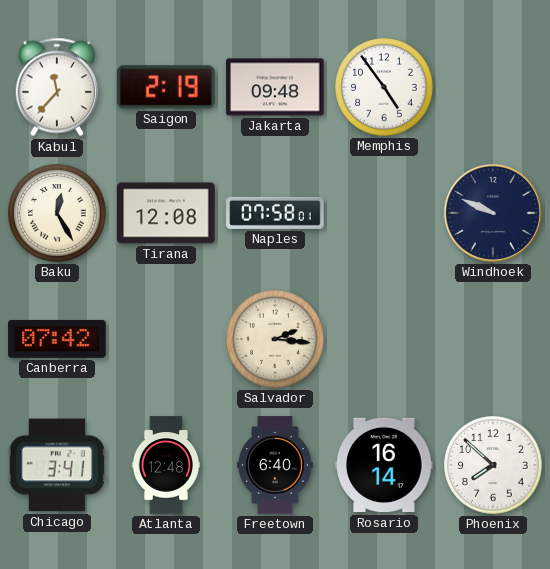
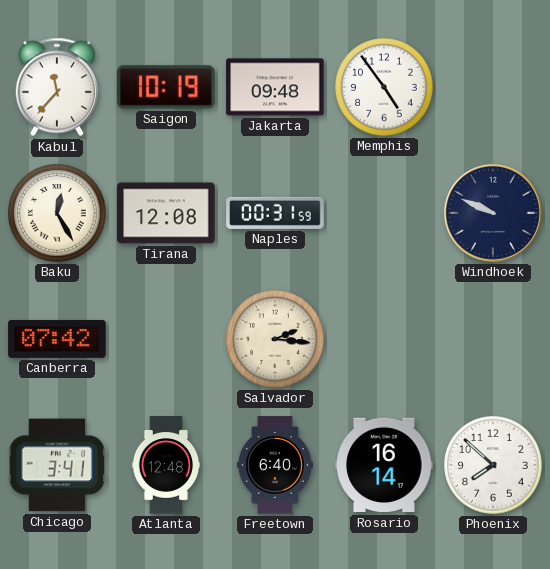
Saigon: 2:19 -> 10:19 (166, 87)
Naples: 07:58 -> 00:31 (275, 213)
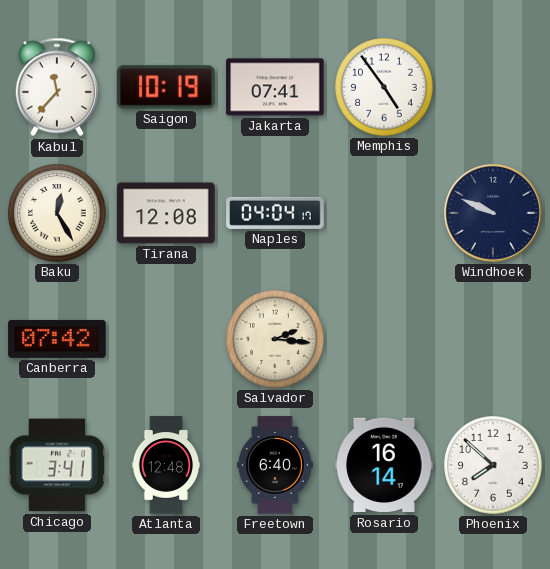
Jakarta: 09:48 -> 07:41 (275, 87)
Naples: 00:31 -> 04:04 (275, 213)
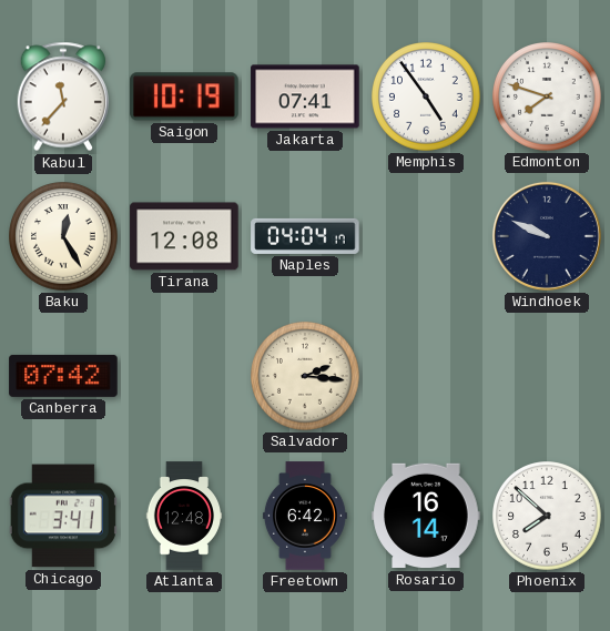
Edmonton: none -> 7:48 (547, 96)
Freetown: 6:40 -> 6:42 (305, 516)
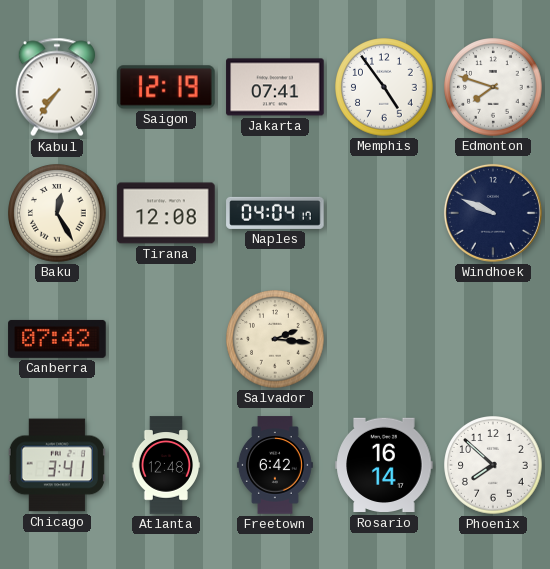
Kabul: 11:37 -> 7:36 (56, 87)
Saigon: 10:19 -> 12:19 (166, 87)
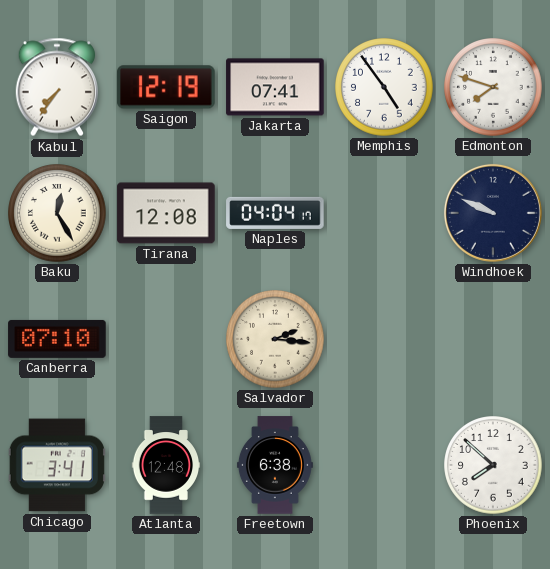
Canberra: 07:42 -> 07:10 (57, 339)
Freetown: 6:42 -> 6:38 (275, 465)
Rosario: 16:14 -> none (384, 465)
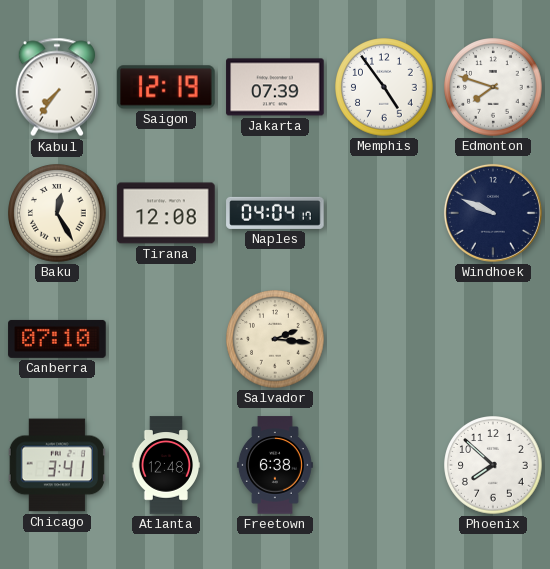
Jakarta: 07:41 -> 07:39 (275, 87)
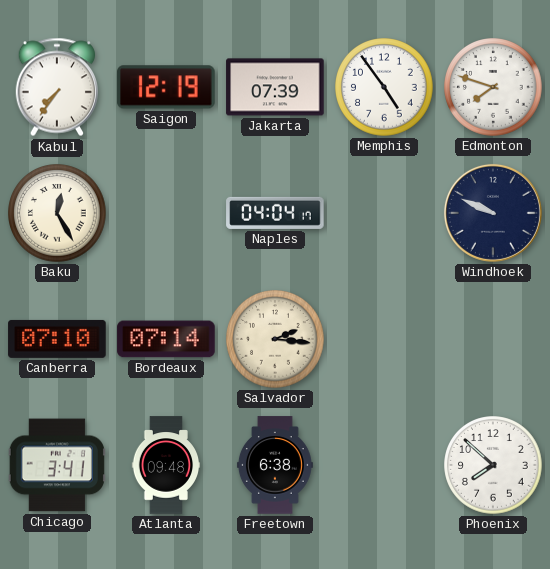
Tirana: 12:08 -> none (166, 213)
Bordeaux: none -> 07:14 (166, 339)
Atlanta: 12:48 -> 09:48 (166, 465)
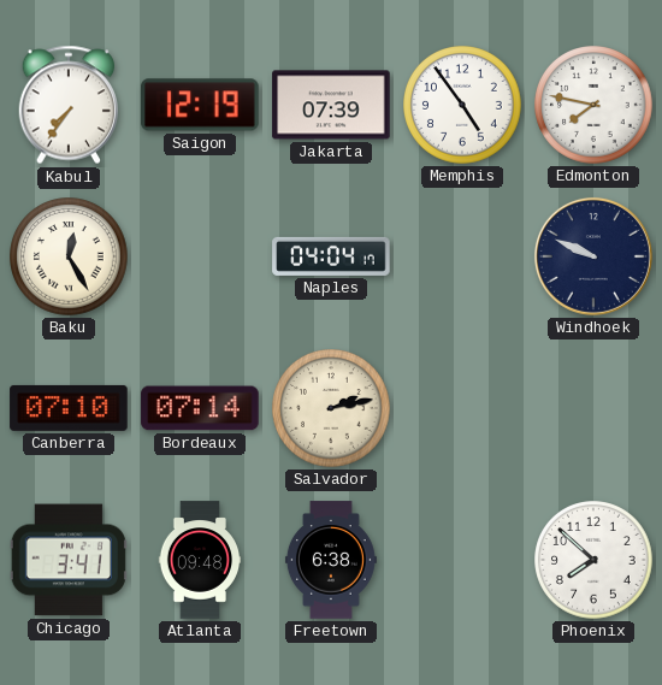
Edmonton: 7:48 -> 7:47 (593, 105)
Salvador: 2:16 -> 2:13 (331, 408)
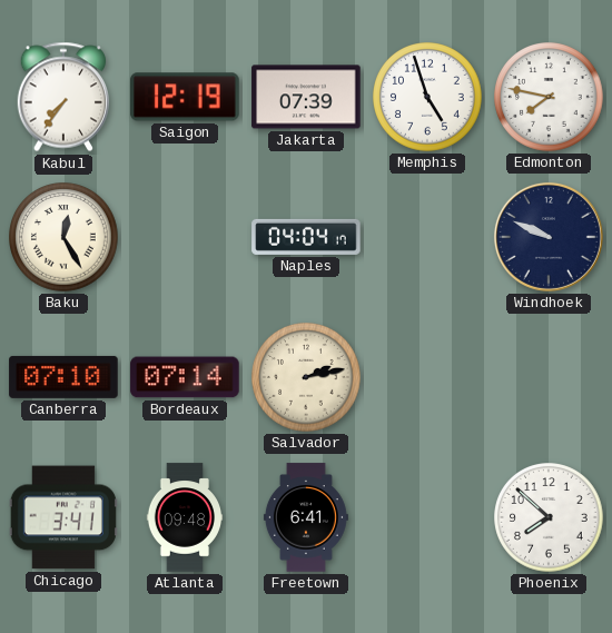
Memphis: 4:54 -> 4:57 (427, 97)
Freetown: 6:38 -> 6:41 (306, 517)
